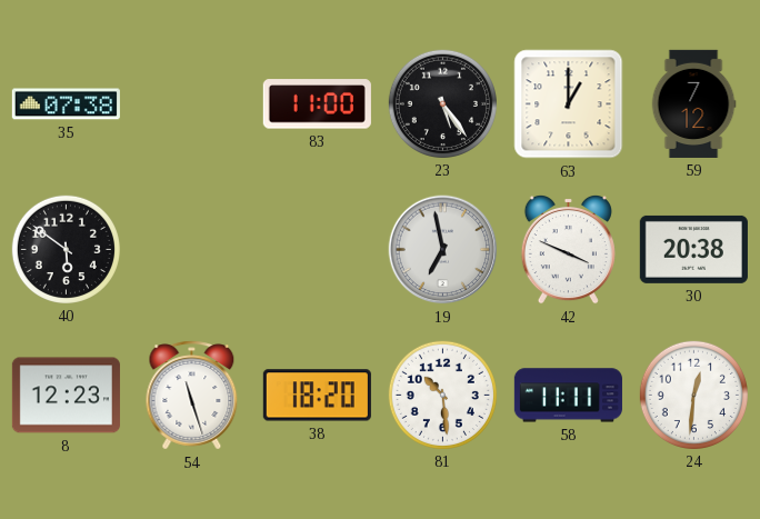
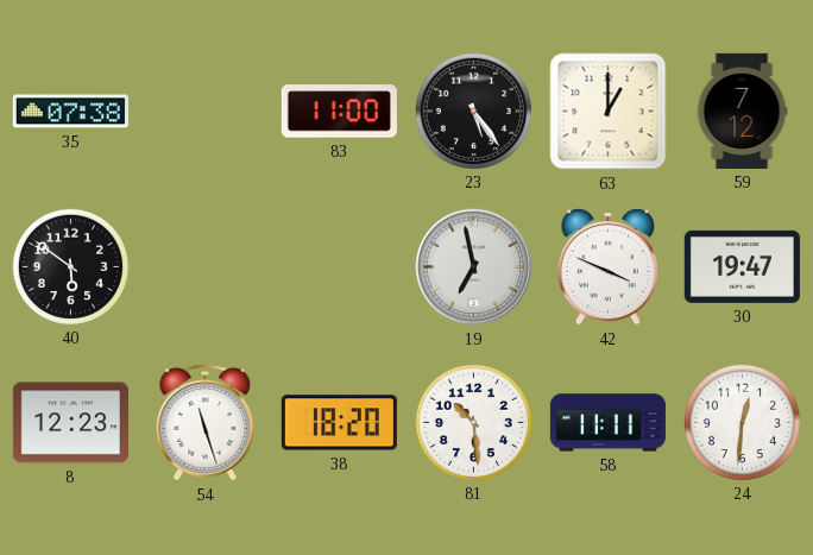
30: 20:38 -> 19:47 (742, 266)
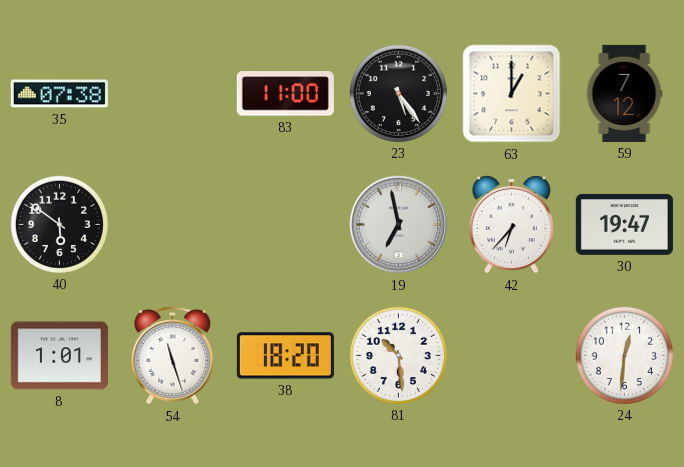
42: 3:49 -> 6:37 (511, 224)
8: 12:23 -> 1:01 (59, 356)
58: 11:11 -> none (607, 423)
